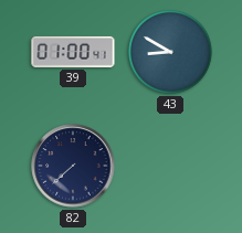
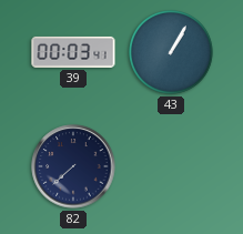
39: 01:00 -> 00:03 (73, 52)
43: 8:50 -> 1:05 (172, 53)
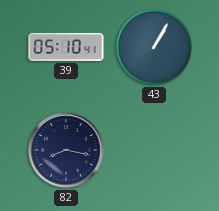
39: 00:03 -> 05:10 (66, 47)
82: 7:38 -> 8:17 (66, 150)
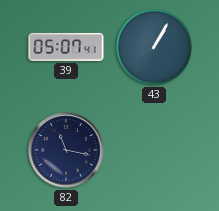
39: 05:10 -> 05:07 (66, 47)
82: 8:17 -> 11:17 (66, 150)
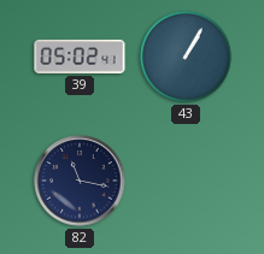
39: 05:07 -> 05:02 (80, 57)
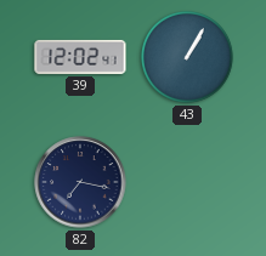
39: 05:02 -> 12:02 (80, 57)
82: 11:17 -> 7:17 (80, 182)
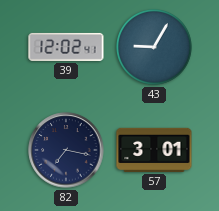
43: 1:05 -> 9:05 (155, 48)
57: none -> 3:01 (154, 150)
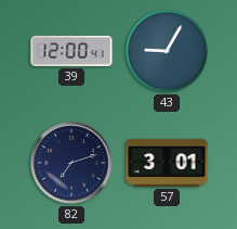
39: 12:02 -> 12:00 (71, 51)
82: 7:17 -> 7:12 (71, 163)
